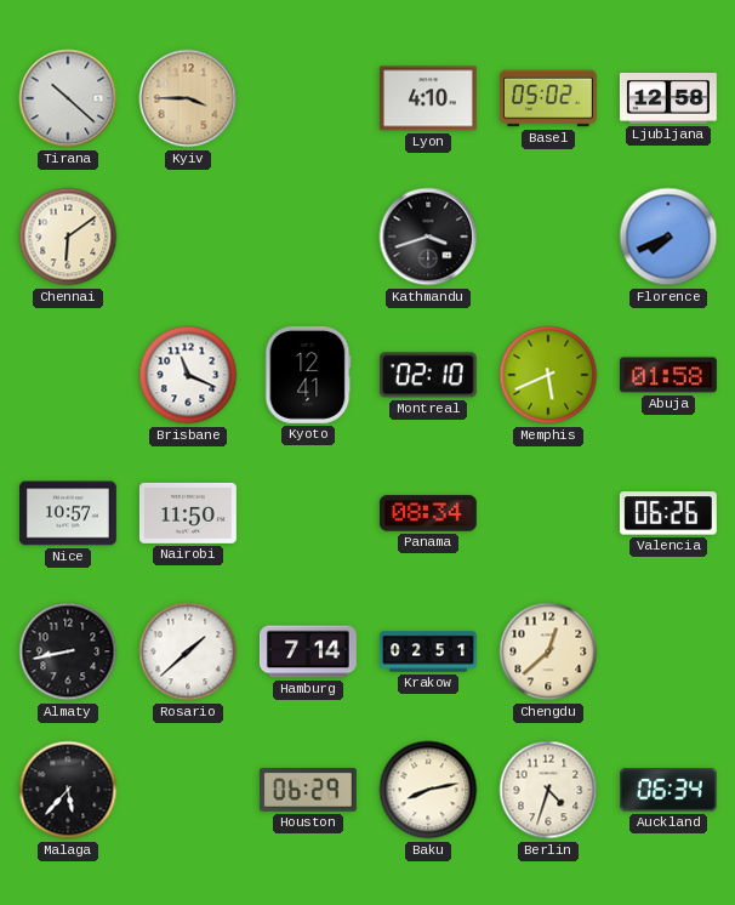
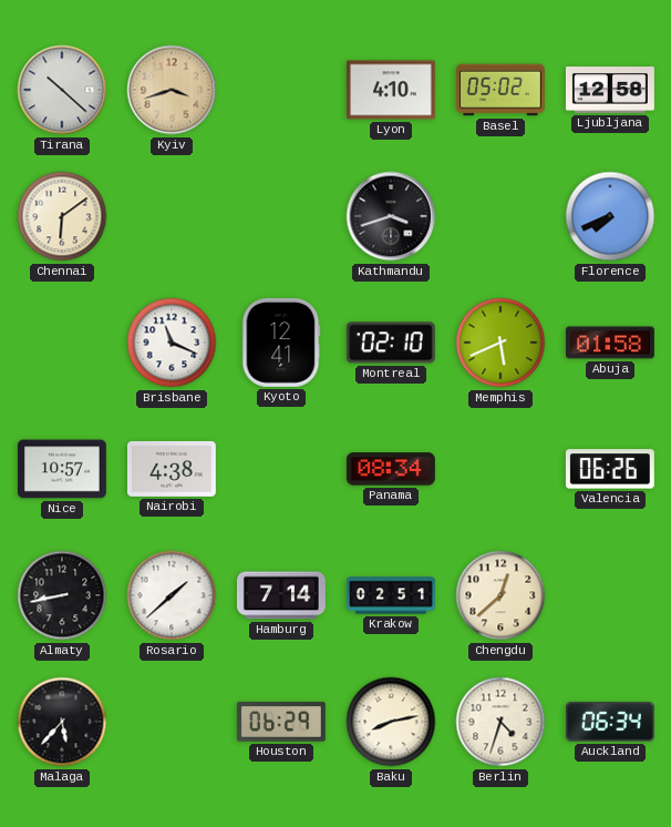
Kyiv: 3:45 -> 3:42 (172, 90)
Nairobi: 11:50 -> 4:38 (172, 469)
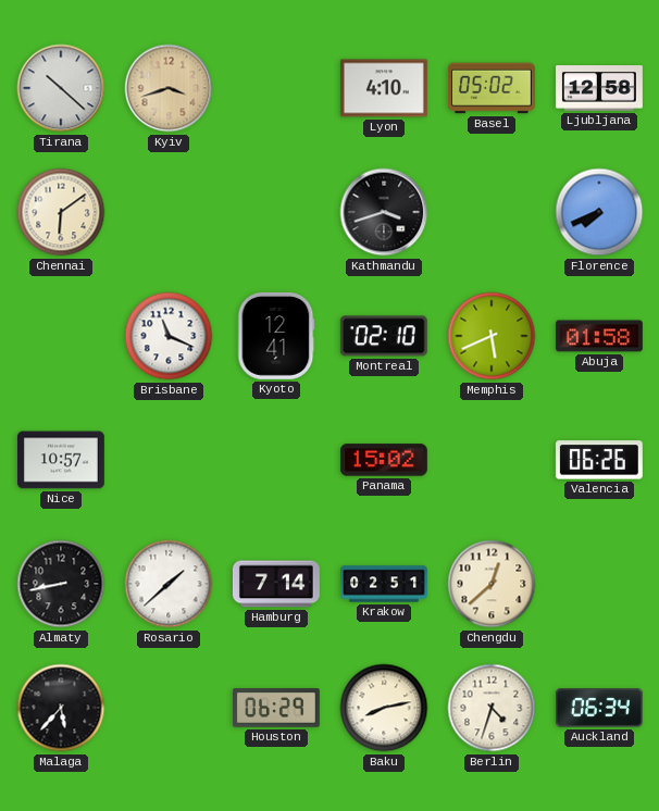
Nairobi: 4:38 -> none (172, 469)
Panama: 08:34 -> 15:02 (384, 460)
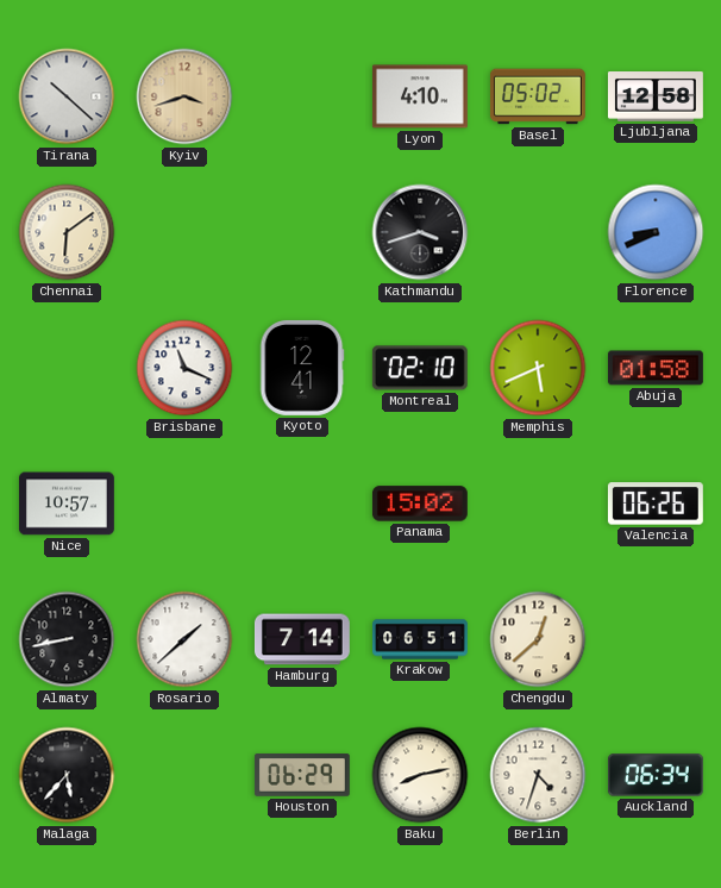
Florence: 7:41 -> 8:41 (656, 232)
Krakow: 02:51 -> 06:51 (421, 639)
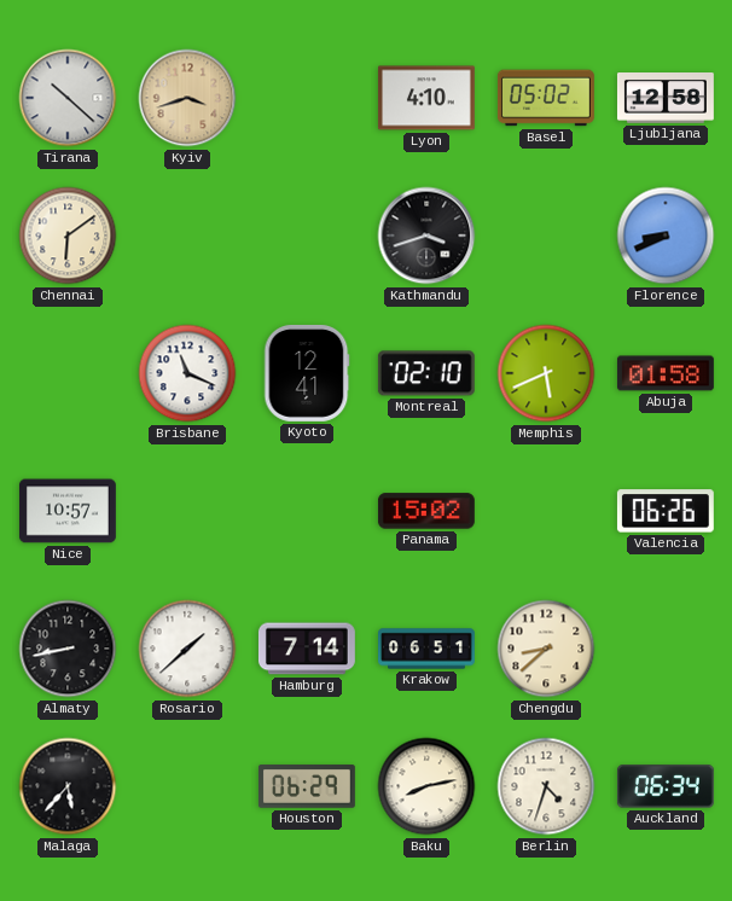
Chengdu: 12:38 -> 8:38 (546, 649)
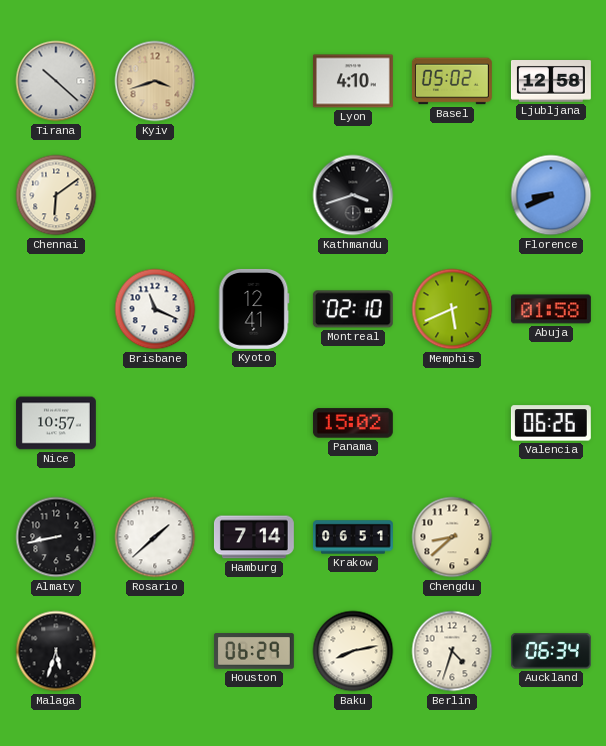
Malaga: 5:37 -> 5:33 (56, 651)
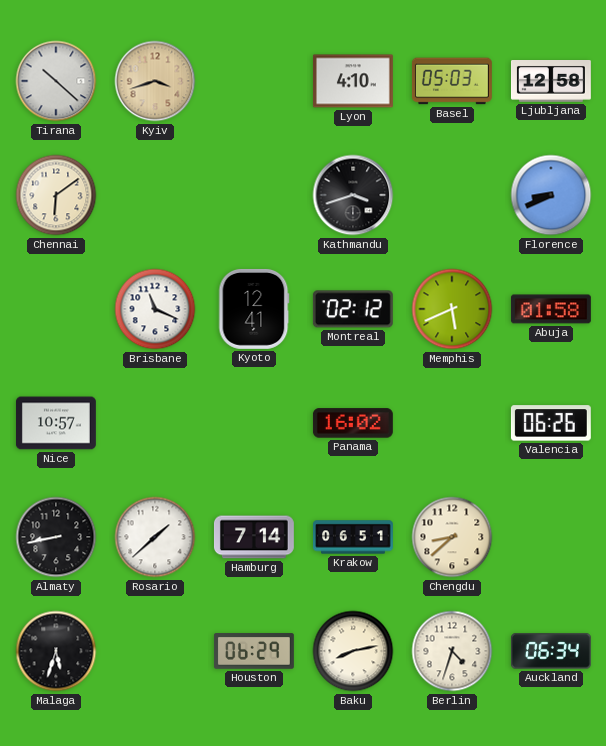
Basel: 05:02 -> 05:03 (452, 81)
Montreal: 02:10 -> 02:12 (353, 309)
Panama: 15:02 -> 16:02 (353, 423)
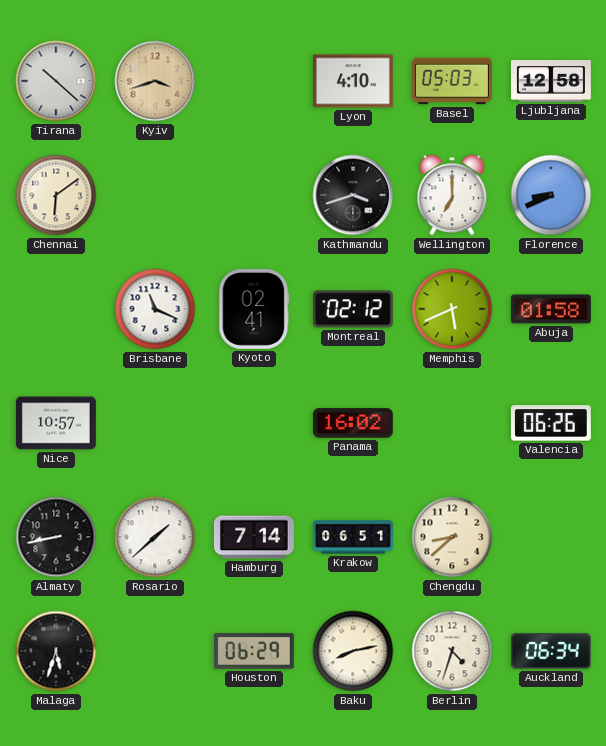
Wellington: none -> 7:00 (452, 195)
Kyoto: 12:41 -> 02:41 (254, 309)
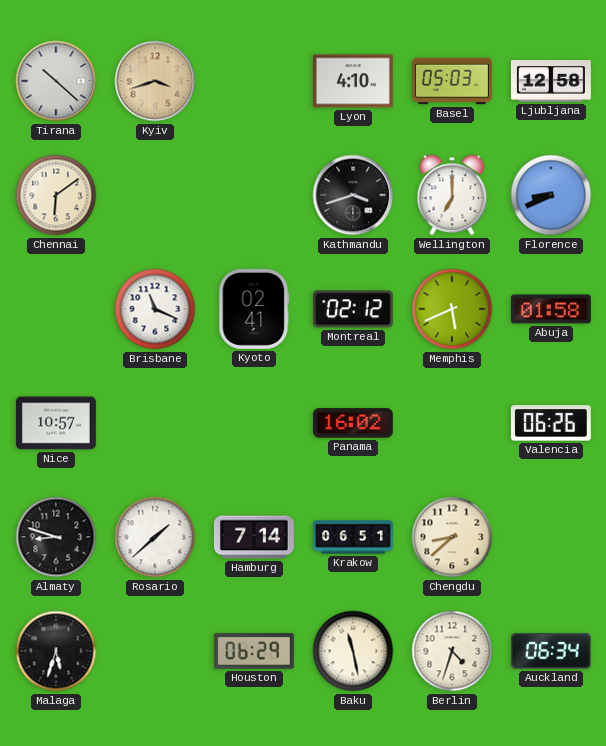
Almaty: 8:43 -> 8:48 (56, 537)
Baku: 8:13 -> 11:28 (353, 651)
